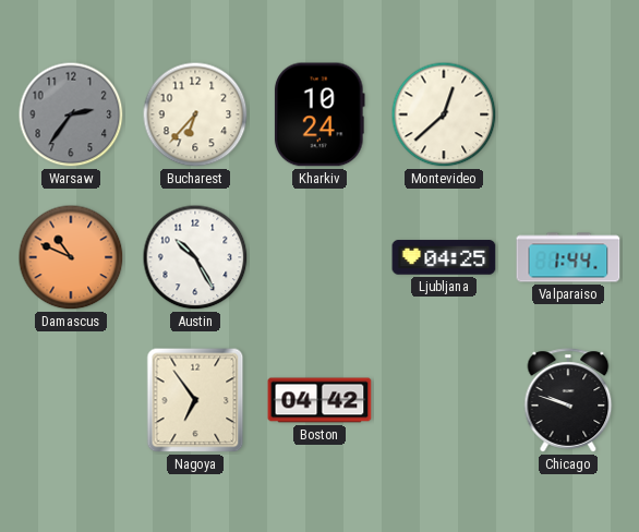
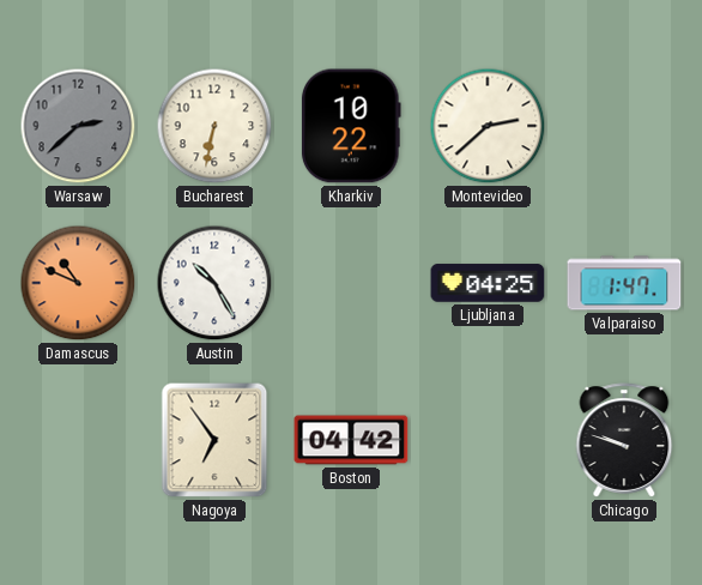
Warsaw: 2:36 -> 2:38 (78, 126)
Bucharest: 6:37 -> 6:32 (214, 126)
Kharkiv: 10:24 -> 10:22 (351, 126)
Montevideo: 12:38 -> 2:38 (488, 126)
Valparaiso: 1:44 -> 1:47 (624, 283)
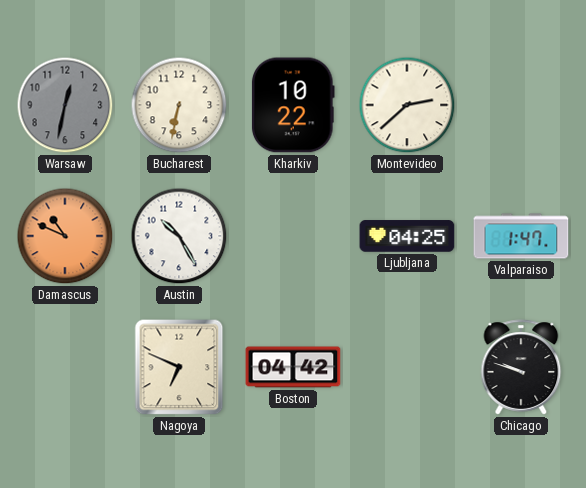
Warsaw: 2:38 -> 12:32 (65, 105)
Nagoya: 6:54 -> 6:49 (179, 367)
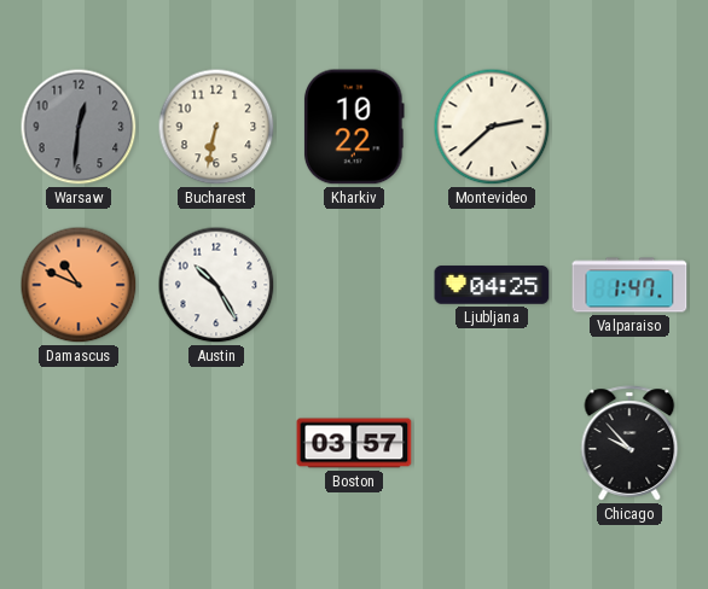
Warsaw: 12:32 -> 12:31 (79, 127)
Nagoya: 6:49 -> none (179, 367)
Boston: 04:42 -> 03:57 (354, 443)
Chicago: 9:48 -> 9:53 (629, 443)
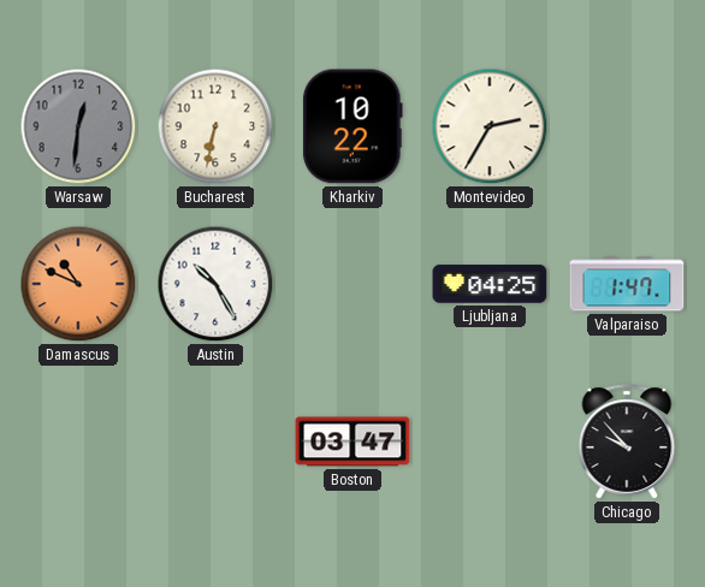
Montevideo: 2:38 -> 2:35 (490, 126)
Boston: 03:57 -> 03:47 (352, 441)
